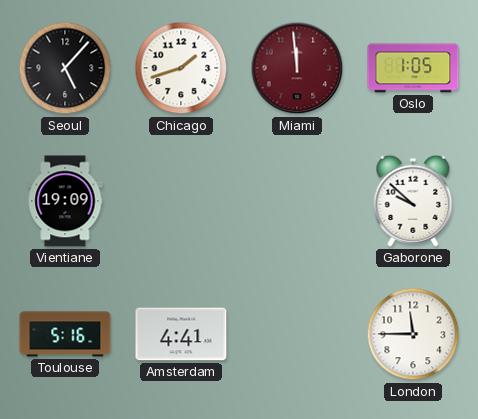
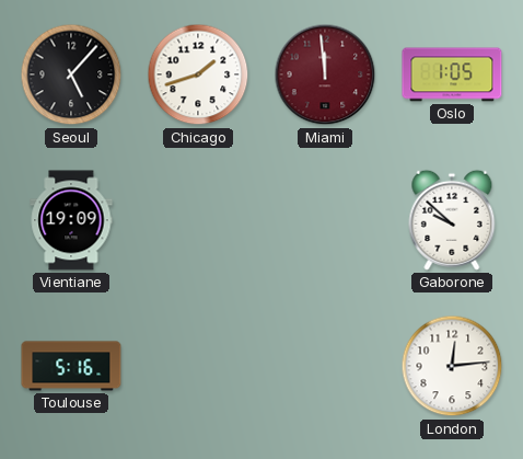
Amsterdam: 4:41 -> none (181, 334)
London: 11:45 -> 12:14 (452, 366)
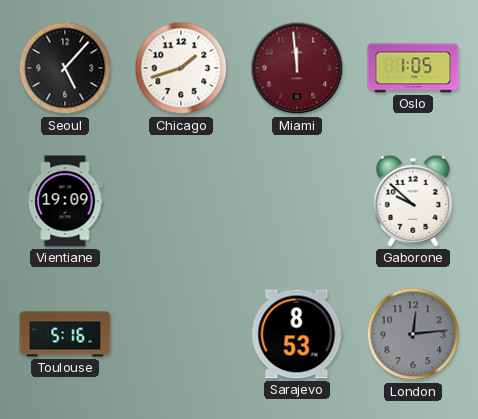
Sarajevo: none -> 8:53 (297, 334)
London dial: white -> grey (413, 334)
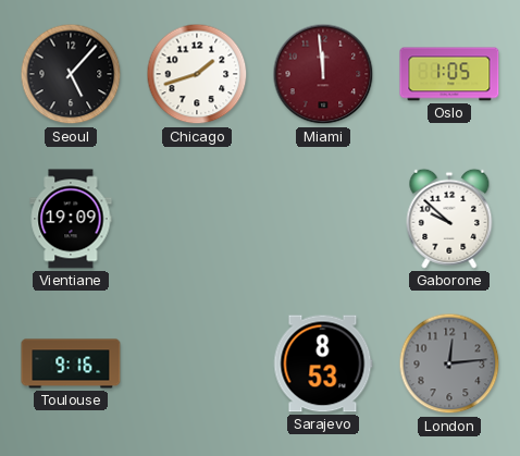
Toulouse: 5:16 -> 9:16 (71, 363)
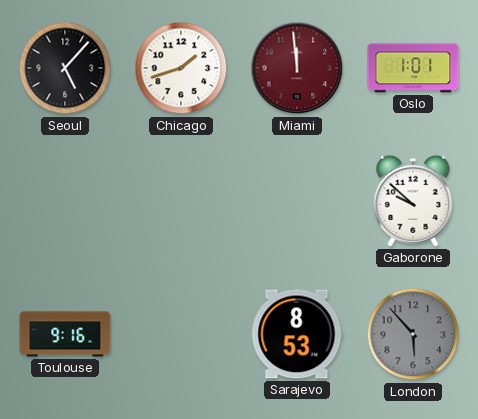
Oslo: 1:05 -> 1:01 (413, 68)
Vientiane: 19:09 -> none (71, 219)
London: 12:14 -> 5:53 (413, 334)
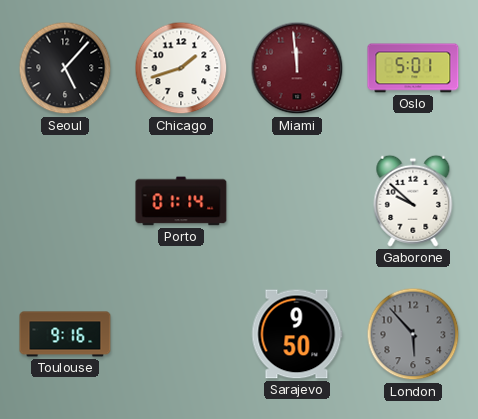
Oslo: 1:01 -> 5:01 (413, 68)
Porto: none -> 01:14 (181, 201)
Sarajevo: 8:53 -> 9:50 (297, 334)
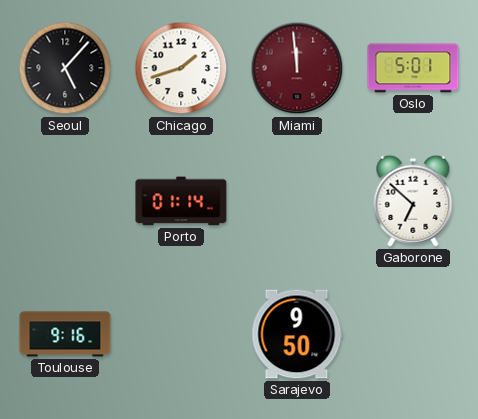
Gaborone: 9:52 -> 6:52 (413, 201)
London: 5:53 -> none (413, 334)
